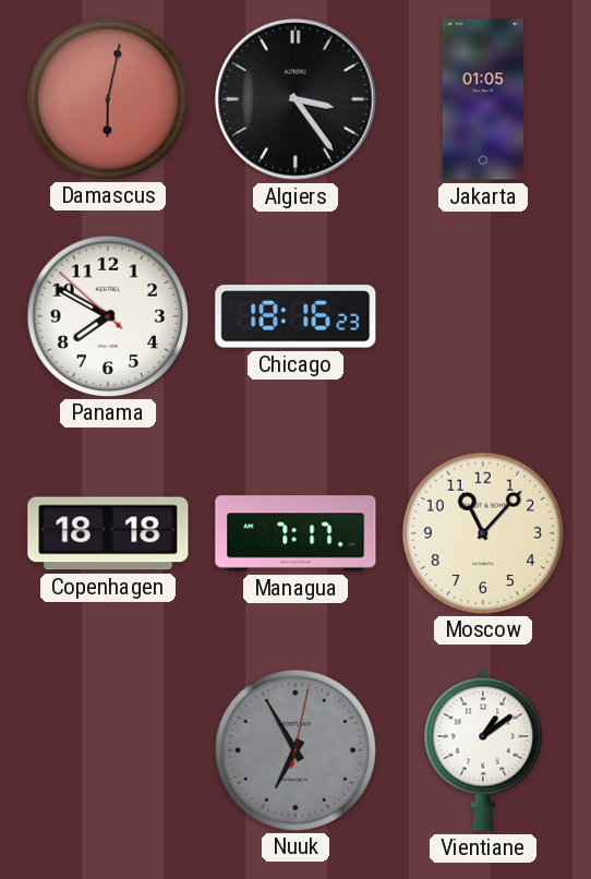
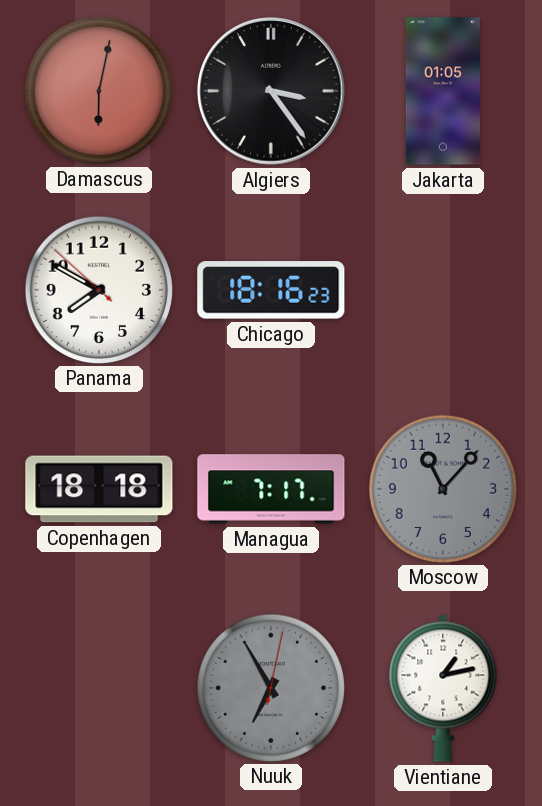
Moscow dial: cream -> grey (442, 488)
Vientiane: 1:09 -> 1:13 (443, 688)
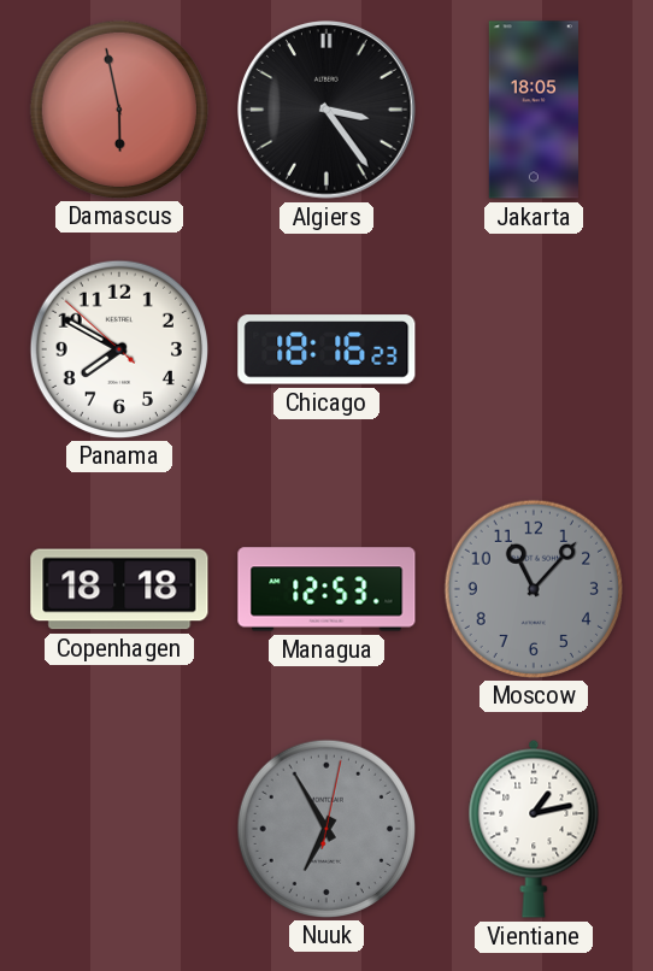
Damascus: 6:02 -> 5:58 (118, 108)
Jakarta: 01:05 -> 18:05 (534, 110)
Managua: 7:17 -> 12:53 (326, 589)
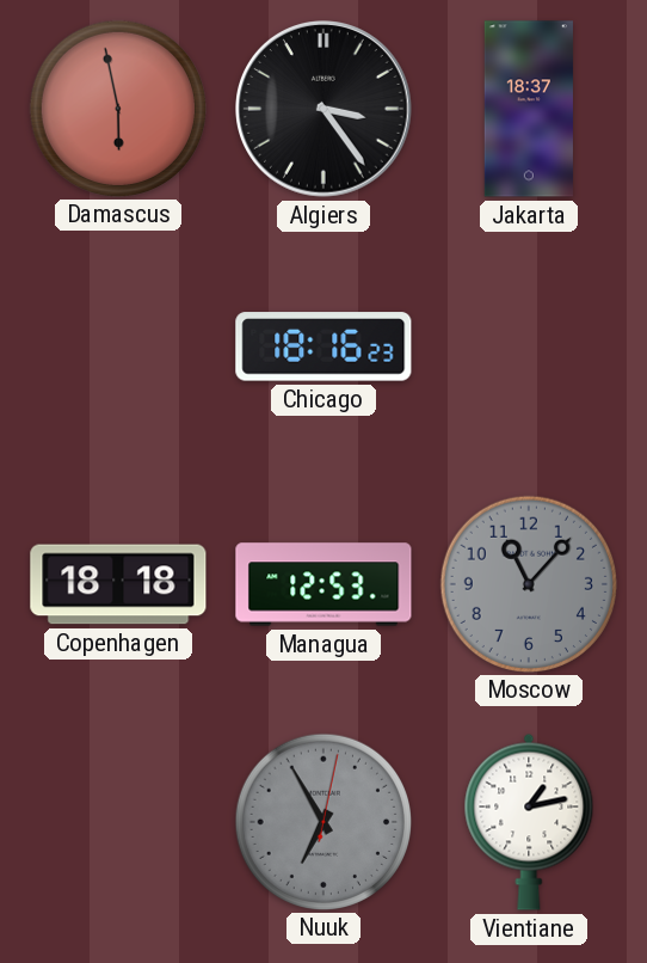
Jakarta: 18:05 -> 18:37 (529, 109)
Panama: 7:49 -> none (118, 348)
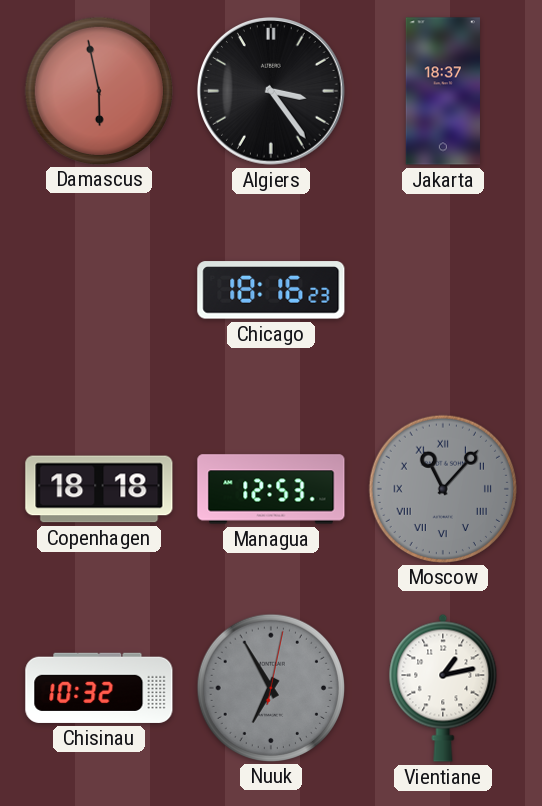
Moscow numerals: Arabic -> Roman (442, 488)
Chisinau: none -> 10:32 (99, 688)
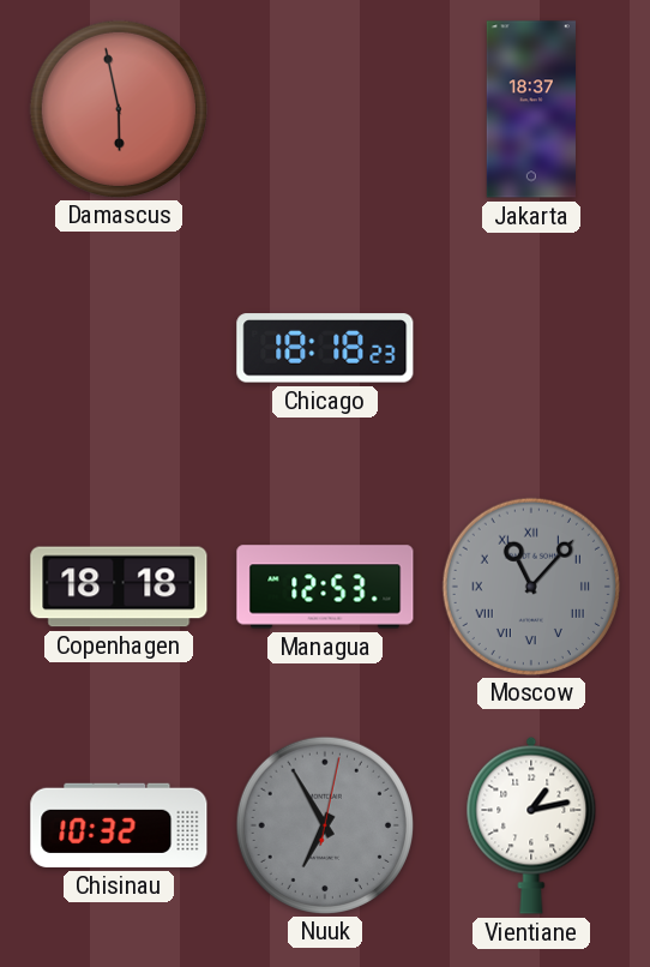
Algiers: 3:24 -> none (271, 91)
Chicago: 18:16 -> 18:18 (325, 348)
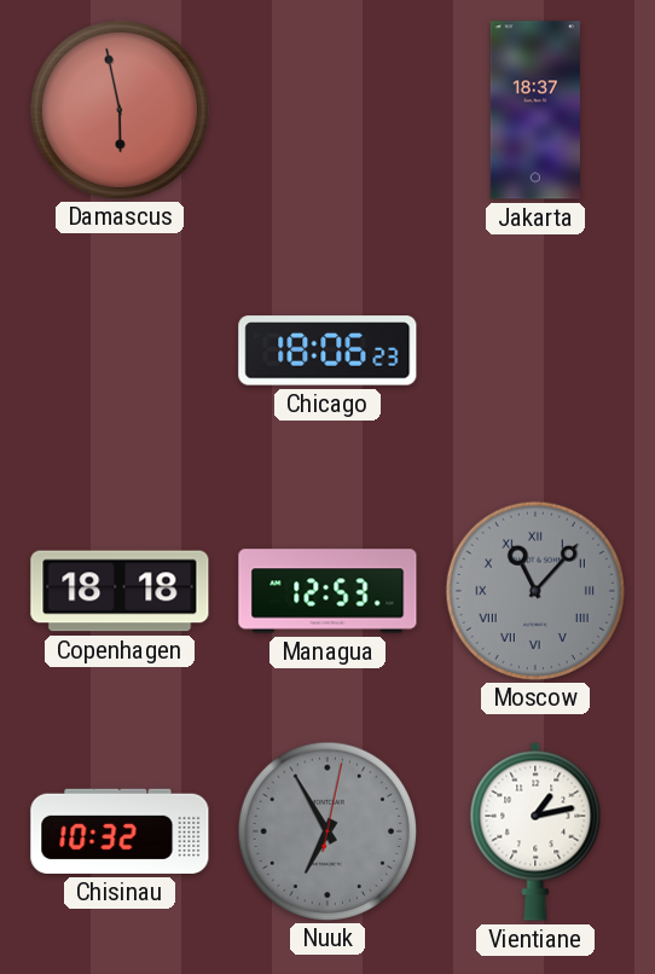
Chicago: 18:18 -> 18:06 (327, 350)
